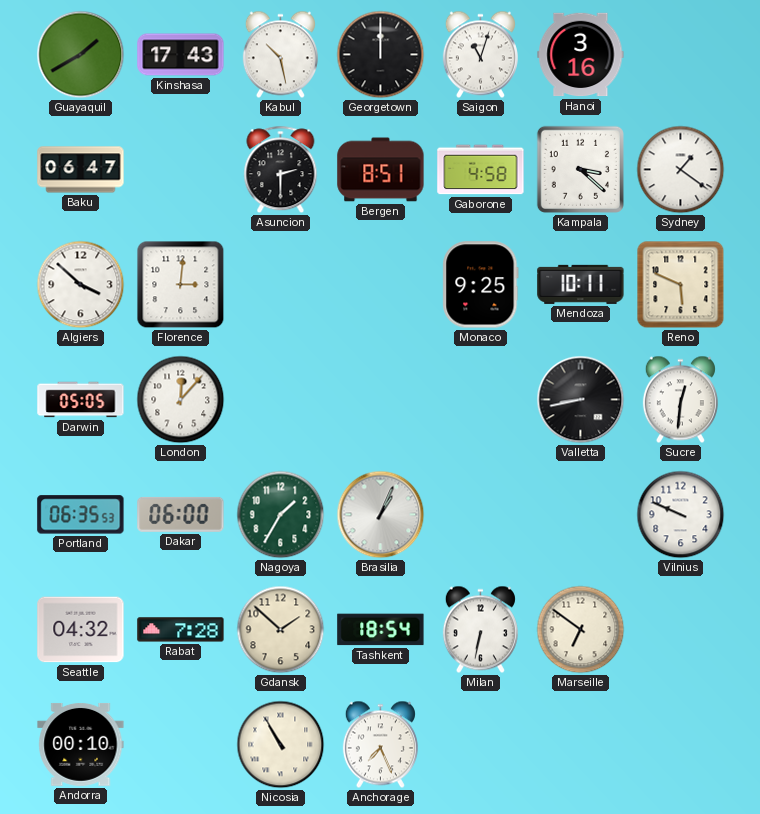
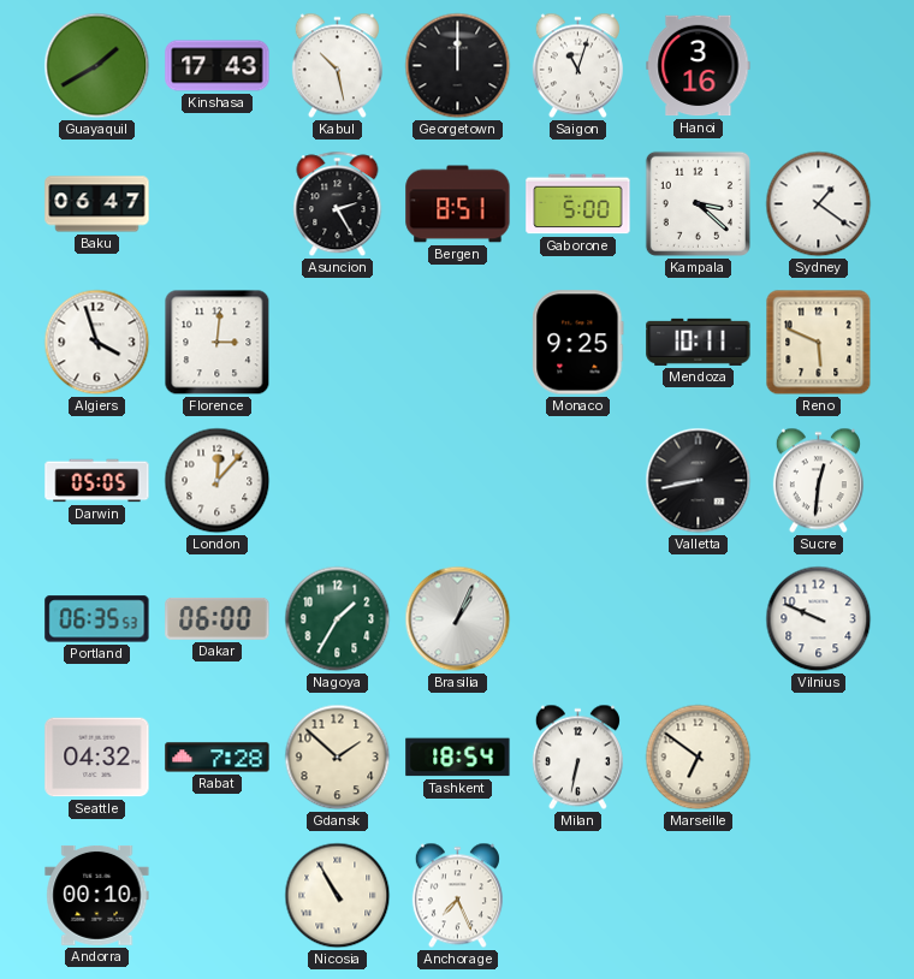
Asuncion: 2:30 -> 2:25 (338, 204)
Gaborone: 4:58 -> 5:00 (578, 204)
Algiers: 3:52 -> 3:57 (97, 343)
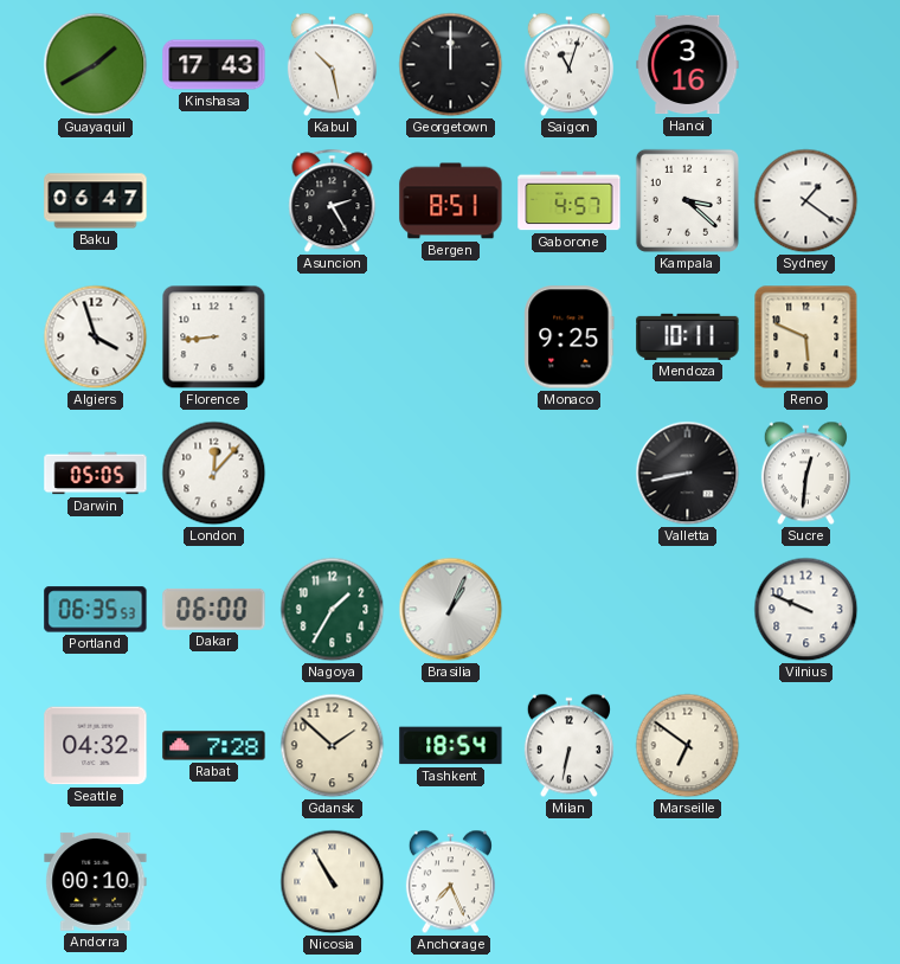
Gaborone: 5:00 -> 4:57 (570, 201)
Florence: 3:01 -> 8:44 (214, 338)
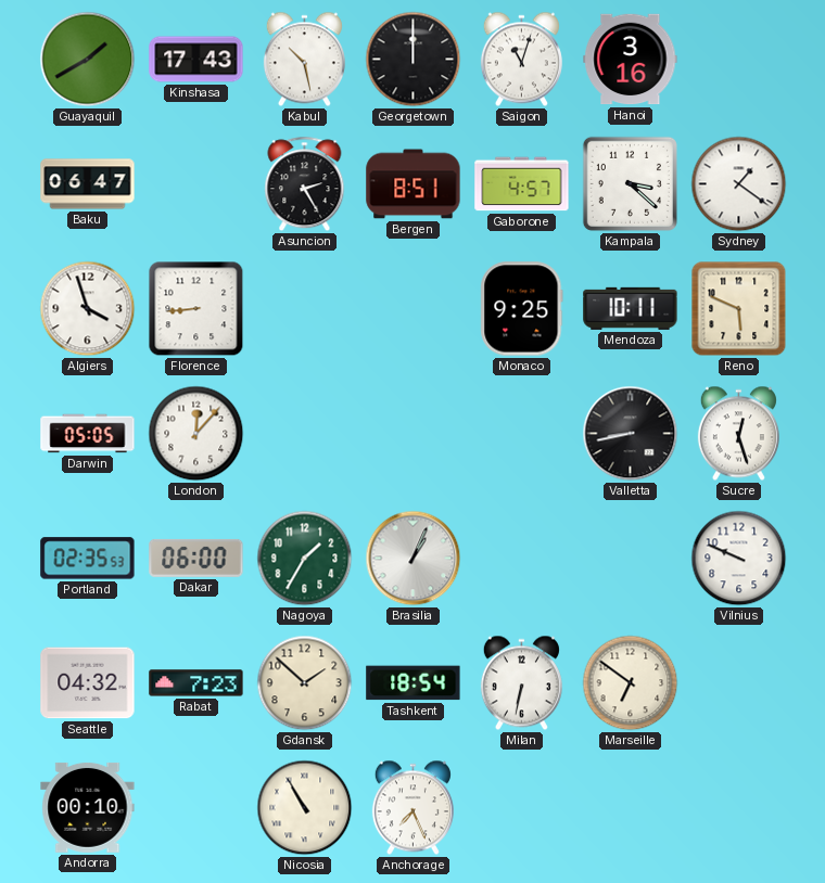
Sucre: 12:31 -> 12:27 (738, 434)
Portland: 06:35 -> 02:35 (88, 559)
Rabat: 7:28 -> 7:23 (196, 683)
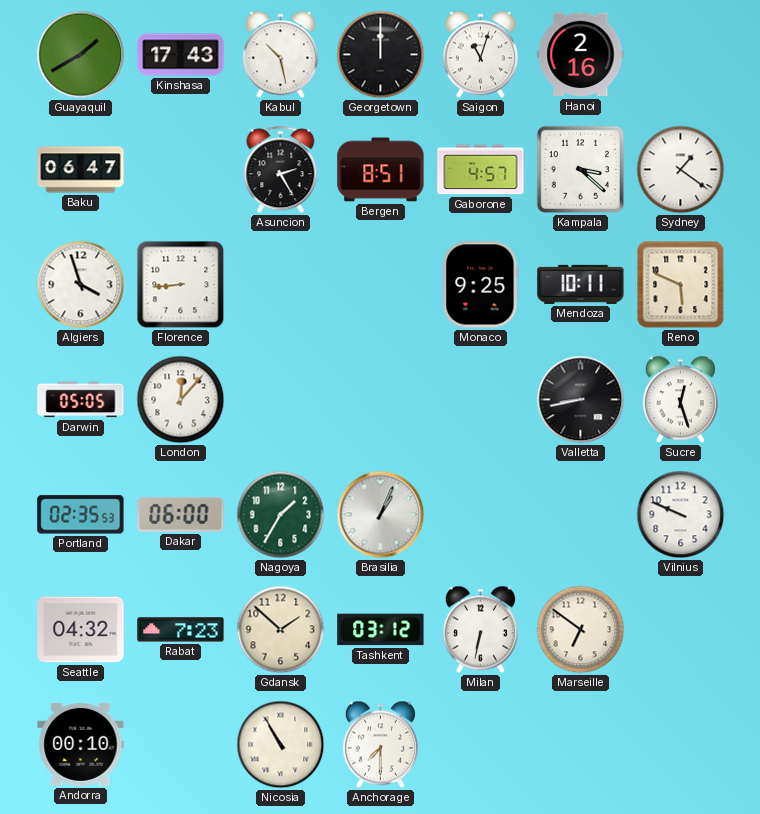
Hanoi: 3:16 -> 2:16 (581, 55)
Tashkent: 18:54 -> 03:12 (381, 630)
Anchorage: 7:26 -> 7:30 (380, 745)
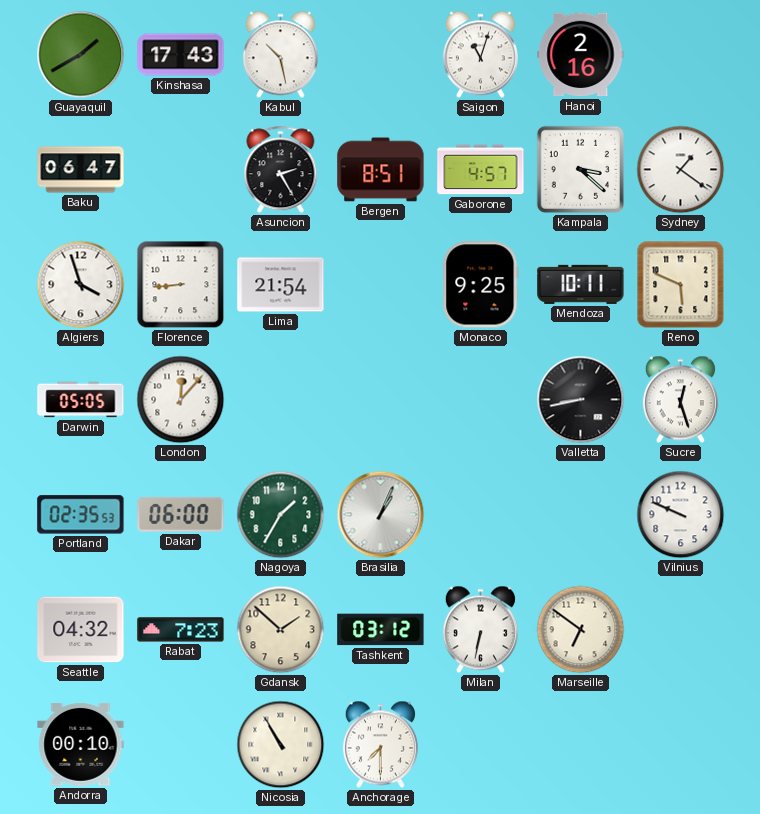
Georgetown: 12:00 -> none (381, 55)
Lima: none -> 21:54 (281, 285)
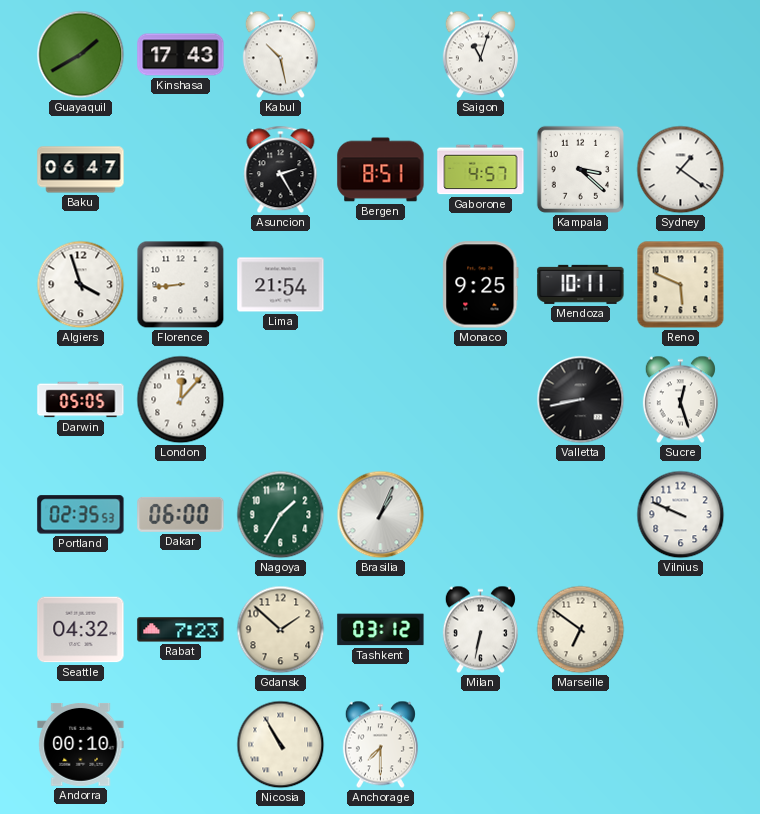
Hanoi: 2:16 -> none (581, 55)
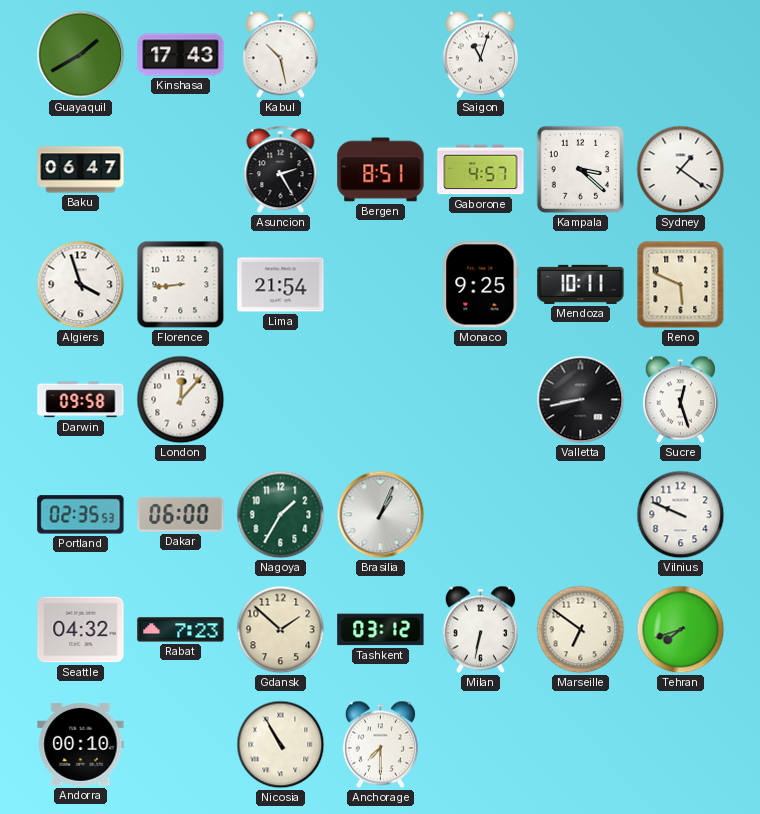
Darwin: 05:05 -> 09:58 (81, 400)
Tehran: none -> 7:42 (681, 630)
